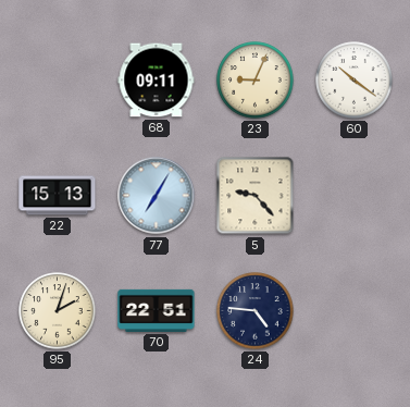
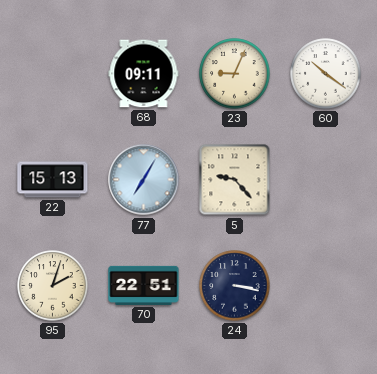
24: 4:46 -> 3:17 (235, 286)
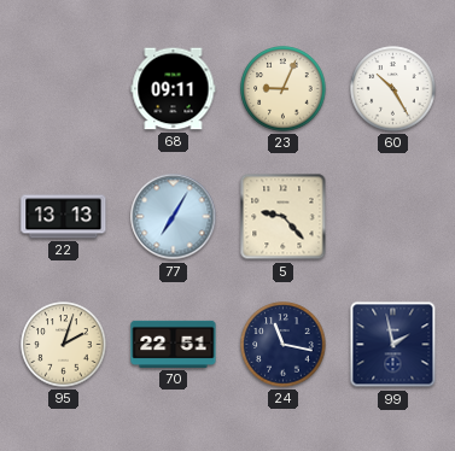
60: 10:21 -> 10:25 (393, 89)
22: 15:13 -> 13:13 (64, 217)
24: 3:17 -> 11:17 (284, 345)
99: none -> 1:58 (393, 345)
